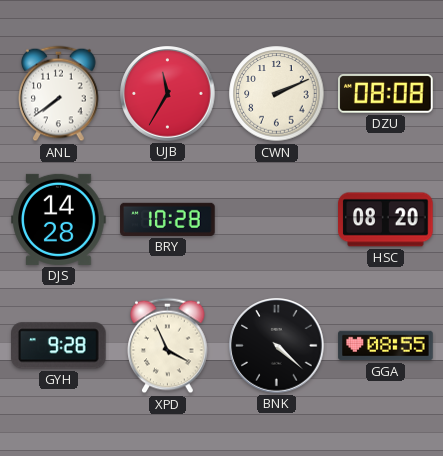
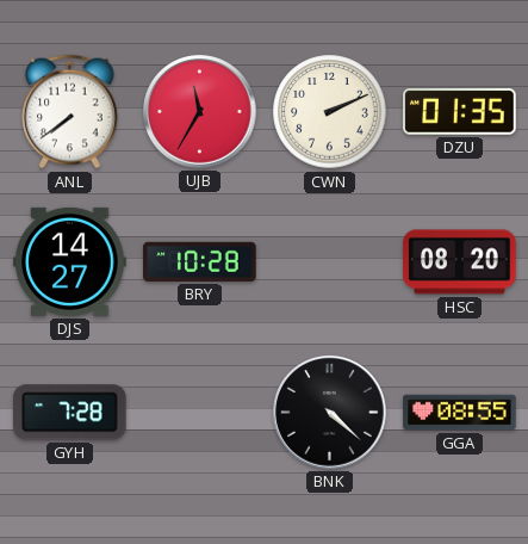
DZU: 08:08 -> 01:35 (460, 112)
DJS: 14:28 -> 14:27 (70, 261)
GYH: 9:28 -> 7:28 (70, 413)
XPD: 3:56 -> none (168, 346)
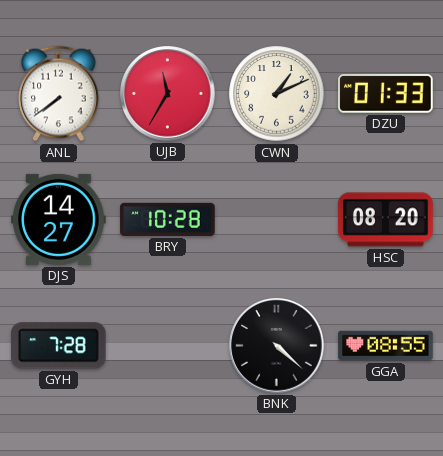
CWN: 2:11 -> 1:11 (277, 94)
DZU: 01:35 -> 01:33 (386, 94)
